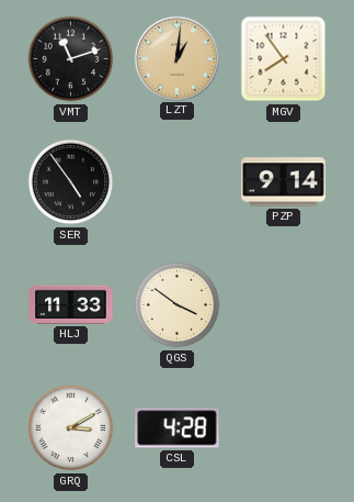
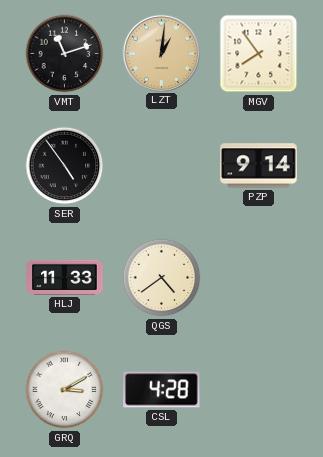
QGS: 3:51 -> 4:39 (162, 278)
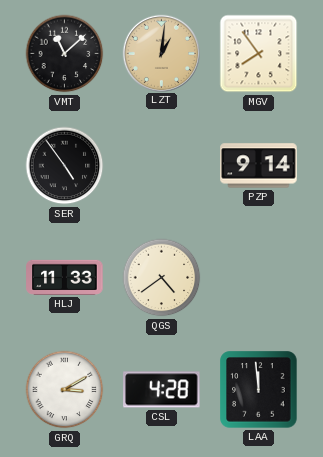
VMT: 11:12 -> 11:08 (65, 54)
LAA: none -> 11:59 (259, 390)
